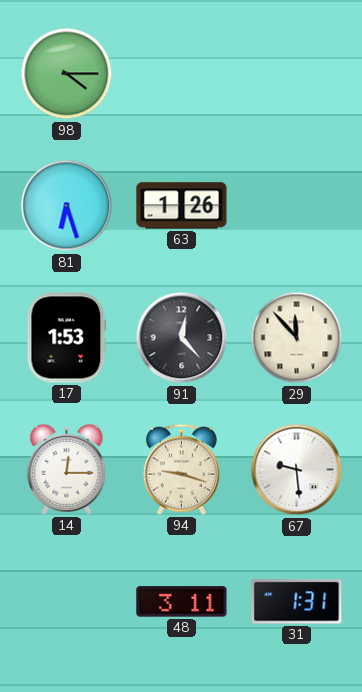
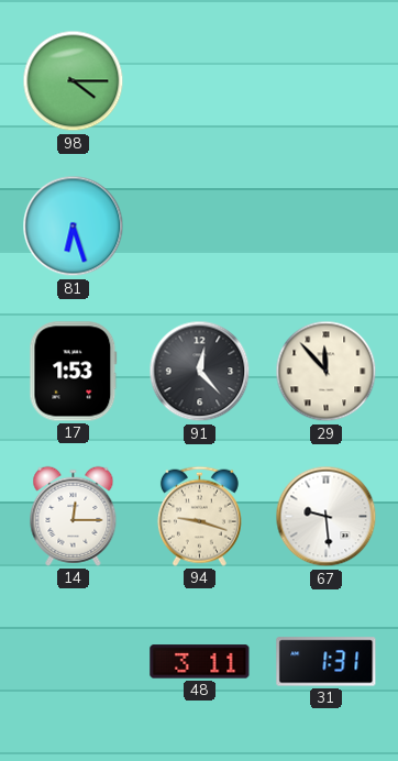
63: 1:26 -> none (182, 206)
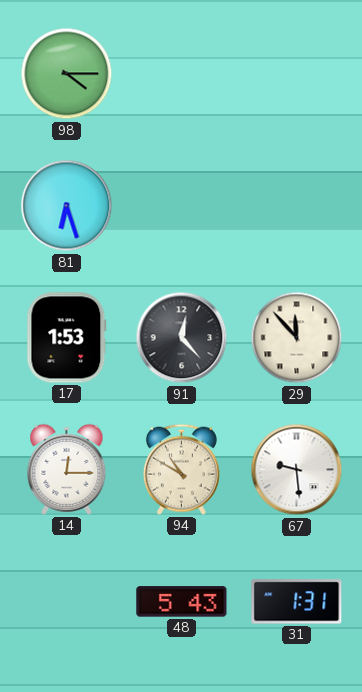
94: 9:18 -> 10:50 (181, 469)
48: 3:11 -> 5:43 (182, 602)
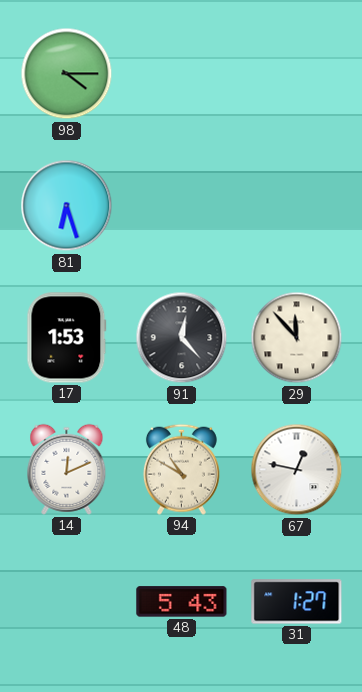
14: 12:15 -> 12:11 (67, 469)
67: 9:29 -> 12:47 (297, 470)
31: 1:31 -> 1:27 (297, 602)
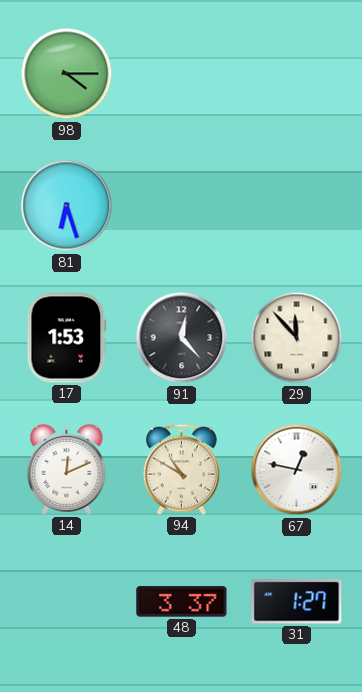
48: 5:43 -> 3:37 (182, 602)
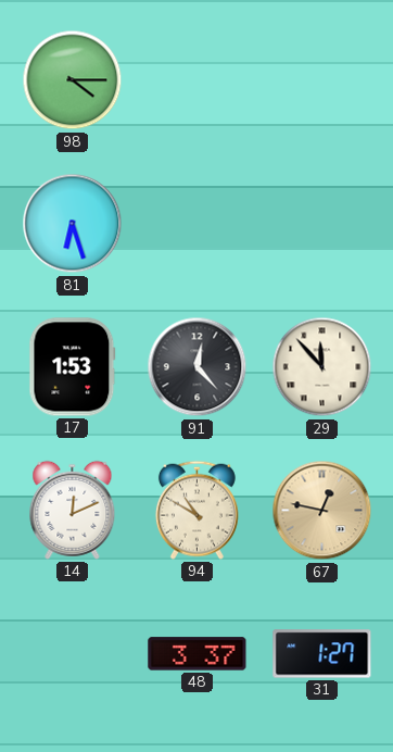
67 dial: white -> champagne (322, 511)
